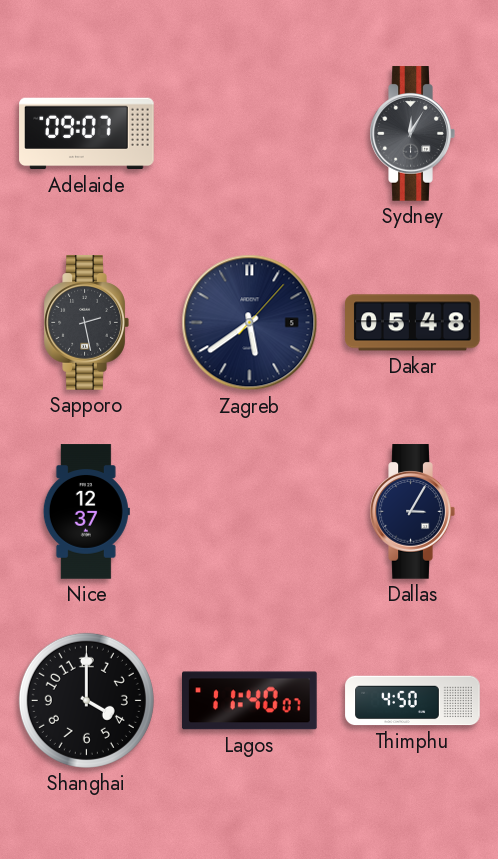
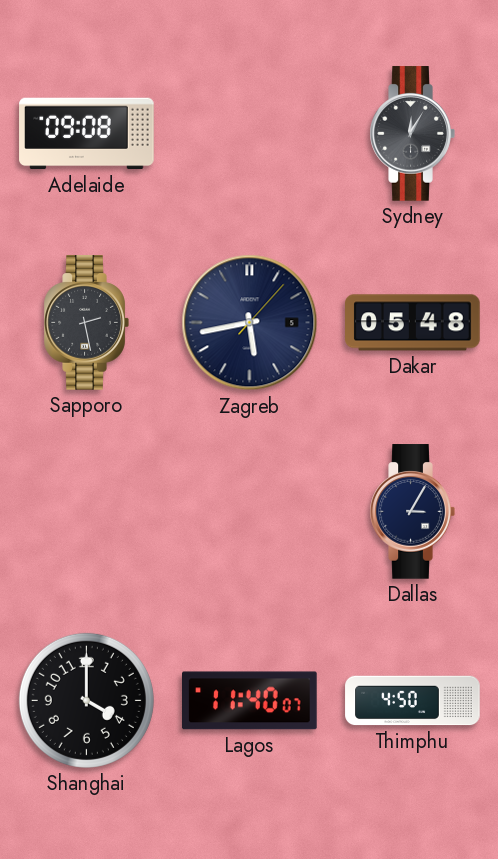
Adelaide: 09:07 -> 09:08 (87, 134)
Zagreb: 5:39 -> 5:43 (250, 323)
Nice: 12:37 -> none (86, 512)
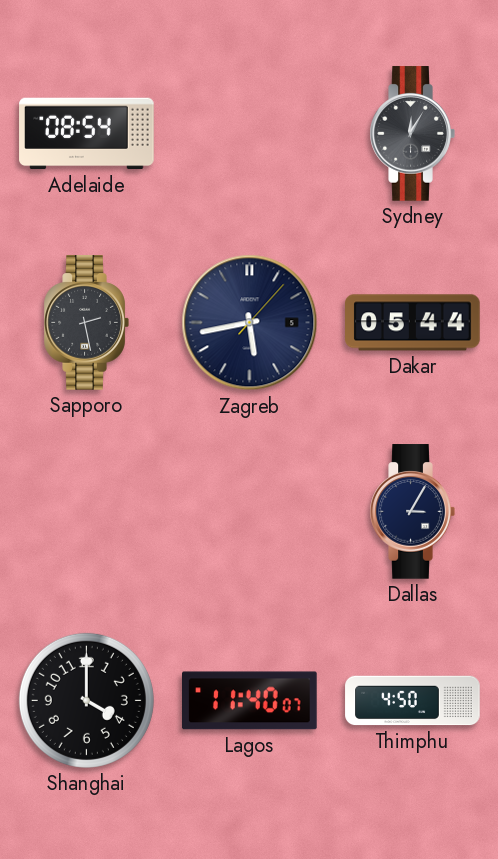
Adelaide: 09:08 -> 08:54 (87, 134)
Dakar: 05:48 -> 05:44 (413, 323)
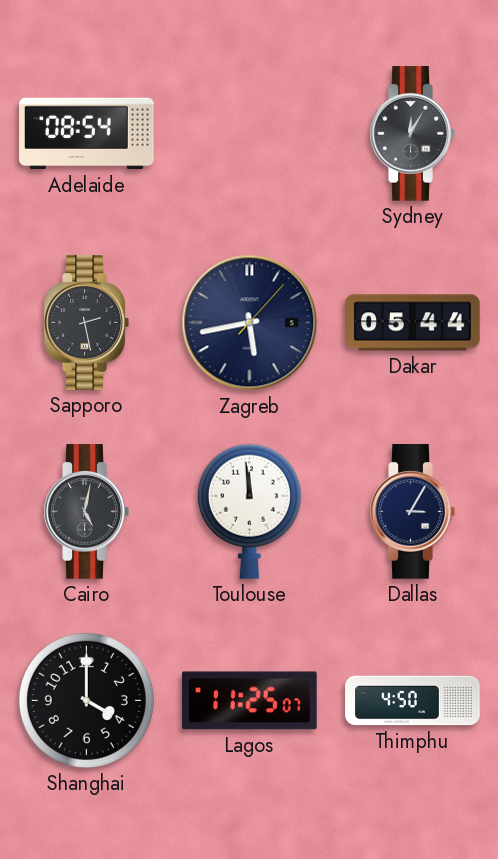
Cairo: none -> 5:02 (86, 512)
Toulouse: none -> 11:59 (249, 511)
Lagos: 11:40 -> 11:25 (250, 701)
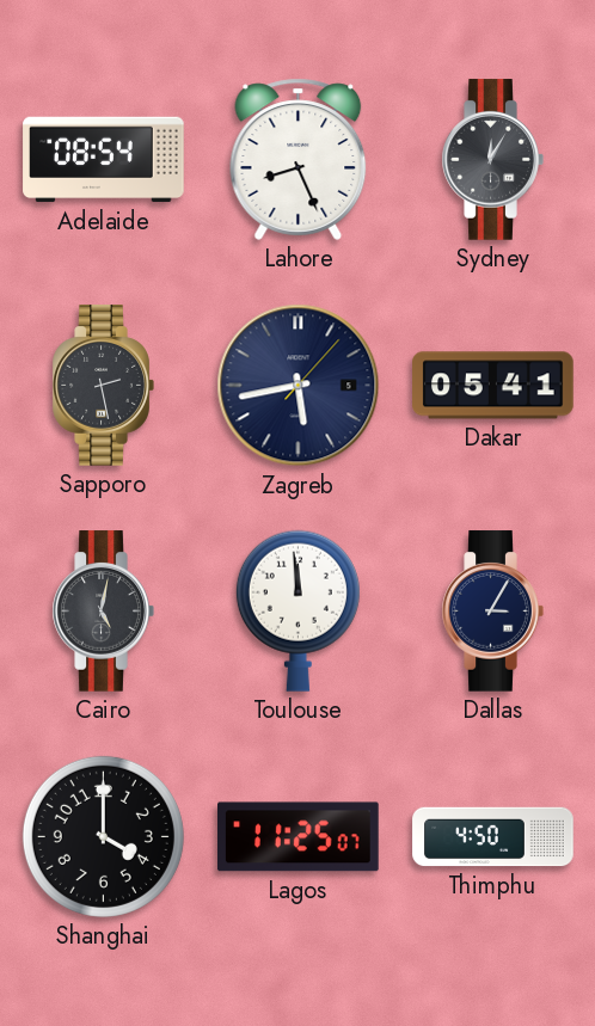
Lahore: none -> 8:26 (299, 159)
Dakar: 05:44 -> 05:41 (493, 386)
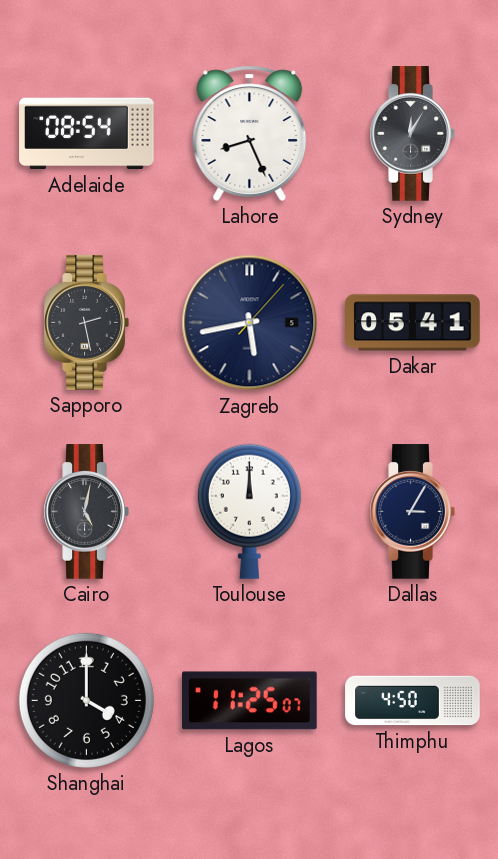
Toulouse: 11:59 -> 12:00 (249, 511)
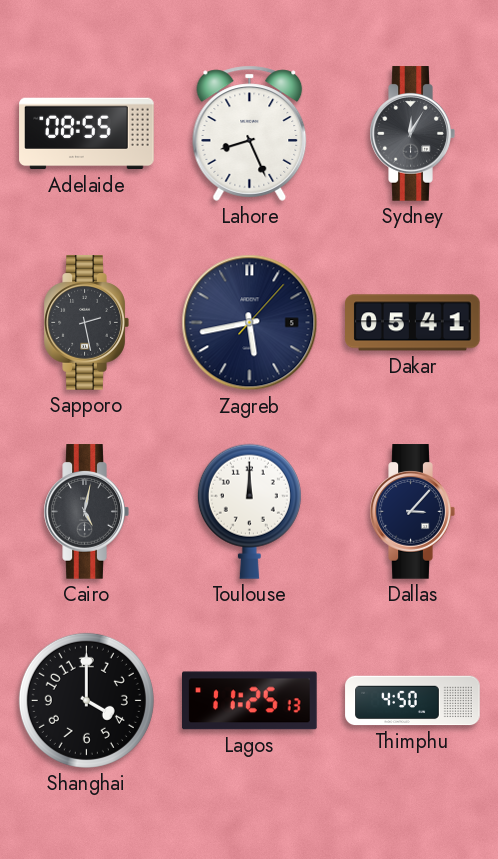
Adelaide: 08:54 -> 08:55 (87, 134)
Dallas: 3:05 -> 3:07 (412, 512)
Lagos: 11:25:07 -> 11:25:13 (250, 701)
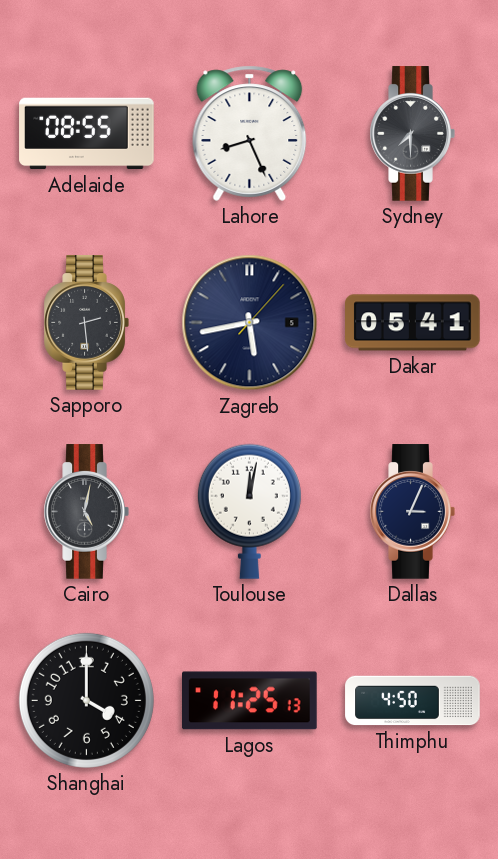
Sydney: 12:05 -> 7:30 (412, 134)
Sapporo: 2:28 -> 2:29 (86, 323)
Toulouse: 12:00 -> 12:02 (249, 511)
Dallas: 3:07 -> 3:04 (412, 512)
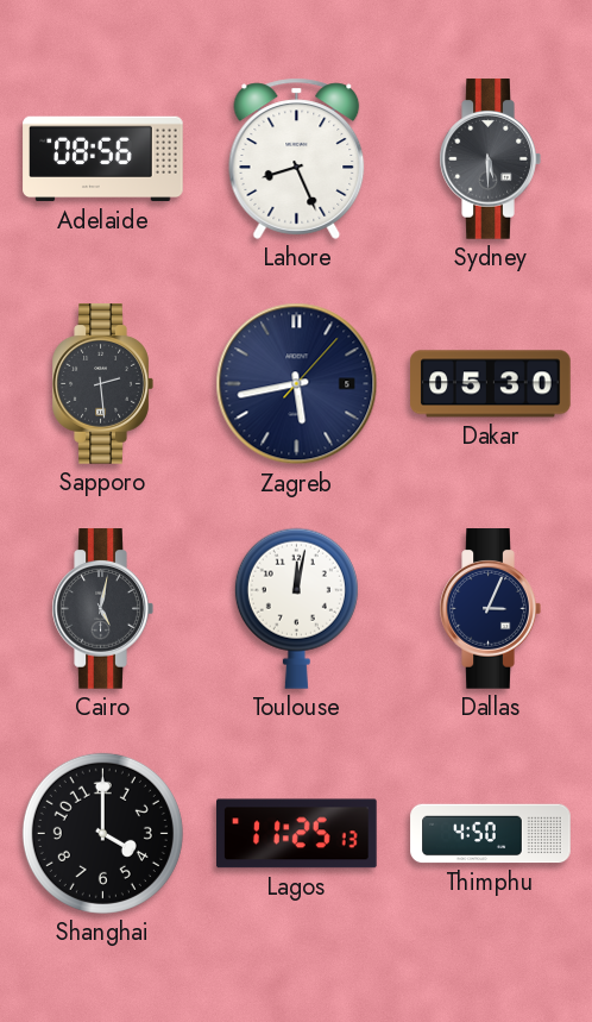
Adelaide: 08:55 -> 08:56 (103, 159)
Sydney: 7:30 -> 5:30 (490, 159)
Dakar: 05:41 -> 05:30 (491, 384)
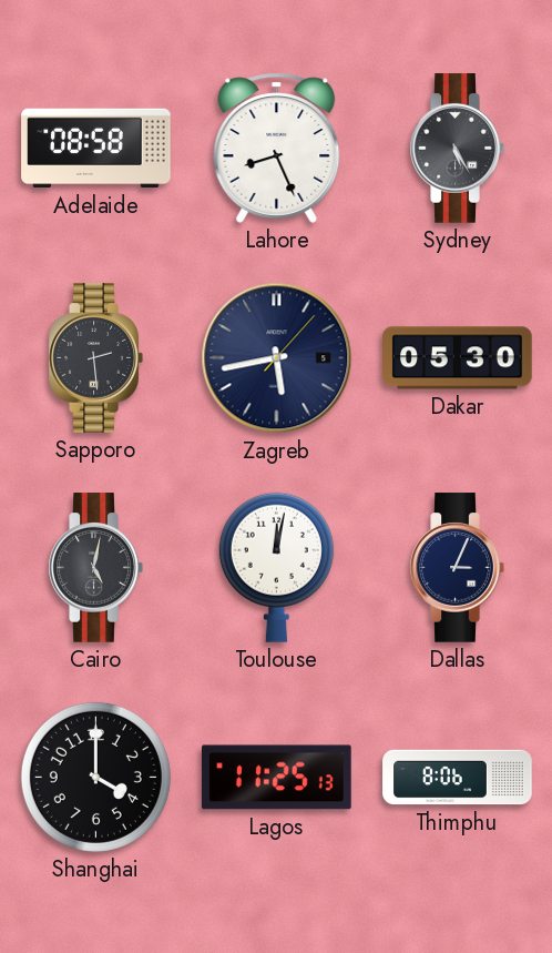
Adelaide: 08:56 -> 08:58 (96, 149)
Sydney: 5:30 -> 5:25 (457, 149)
Thimphu: 4:50 -> 8:06 (458, 778)
